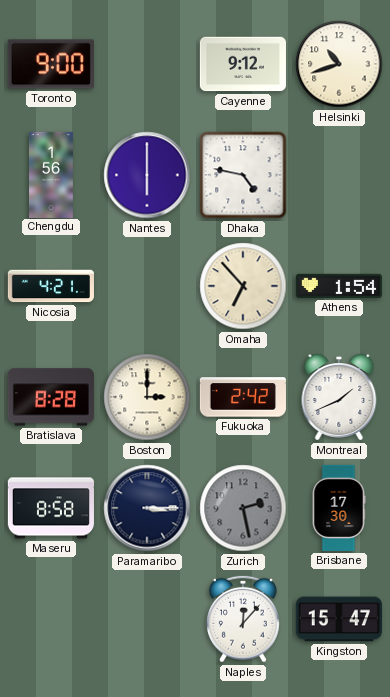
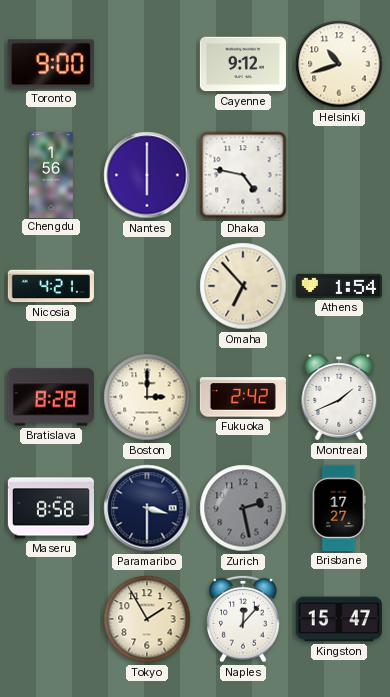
Paramaribo: 3:15 -> 3:30 (147, 508)
Brisbane: 17:30 -> 17:27 (339, 508)
Tokyo: none -> 1:55 (147, 619)
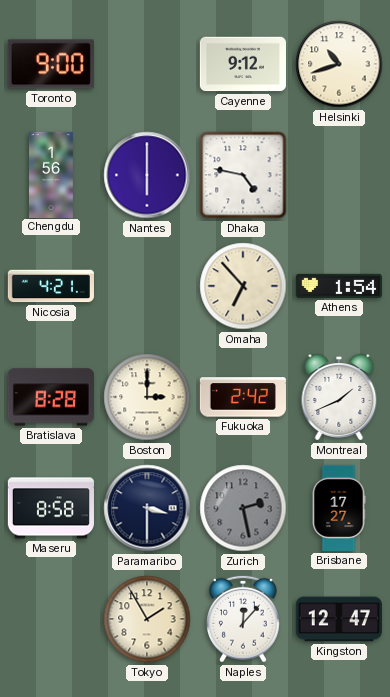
Kingston: 15:47 -> 12:47 (339, 619)
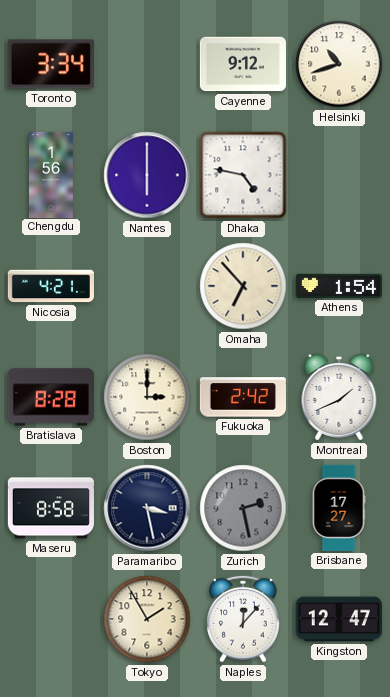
Toronto: 9:00 -> 3:34 (51, 64)
Paramaribo: 3:30 -> 3:28 (147, 508)
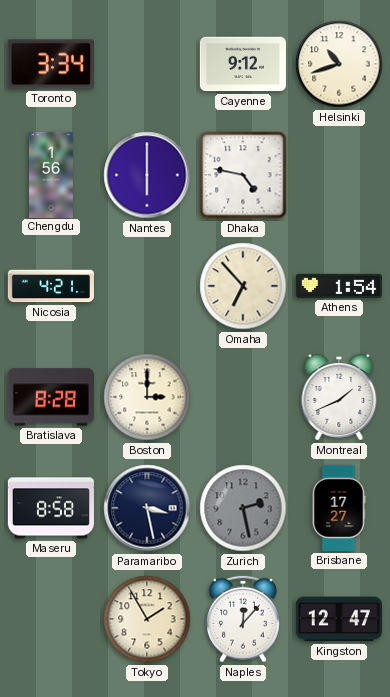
Fukuoka: 2:42 -> none (243, 397)
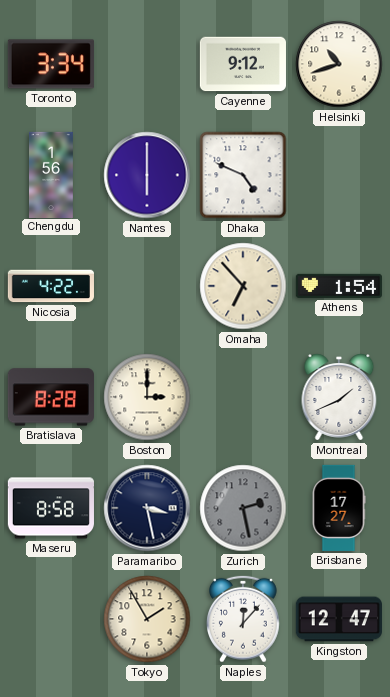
Dhaka: 4:47 -> 4:49 (243, 175)
Nicosia: 4:21 -> 4:22 (51, 286)
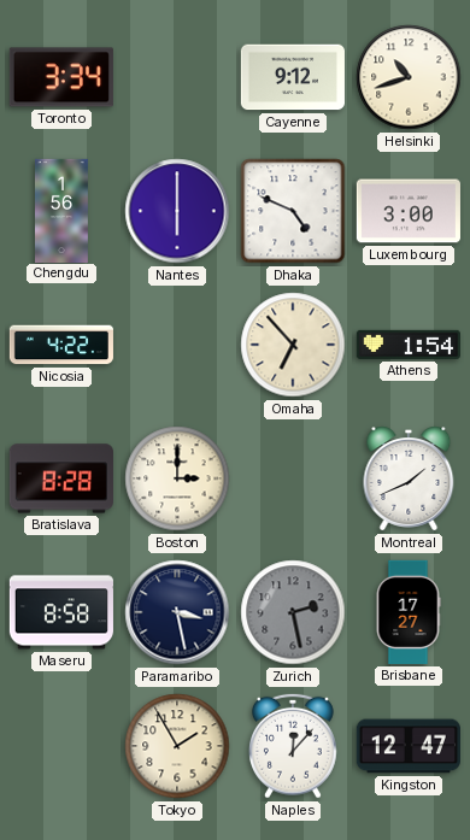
Luxembourg: none -> 3:00 (409, 211)
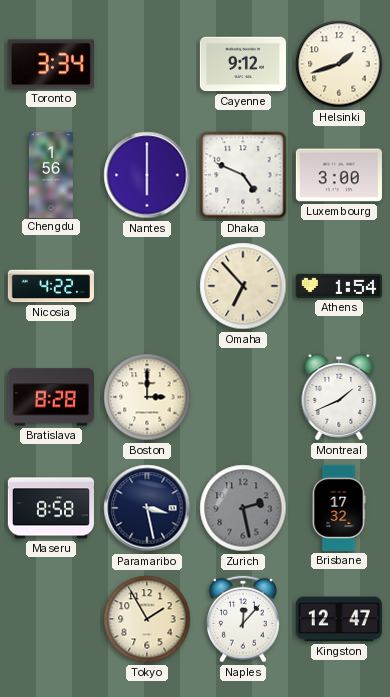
Helsinki: 10:42 -> 1:42 (339, 64)
Brisbane: 17:27 -> 17:32 (339, 508)
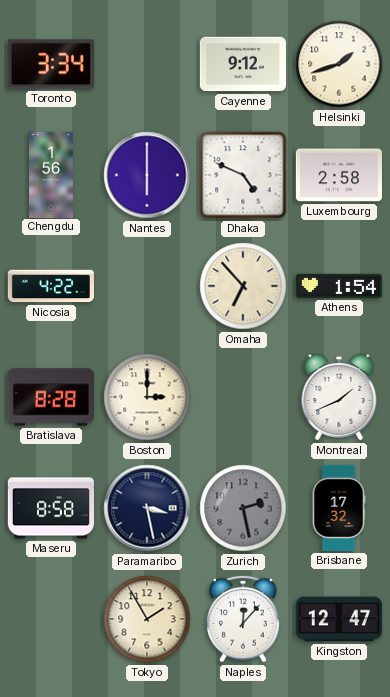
Luxembourg: 3:00 -> 2:58 (339, 175)
